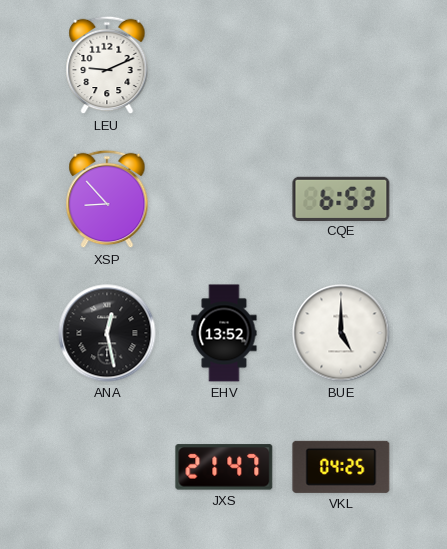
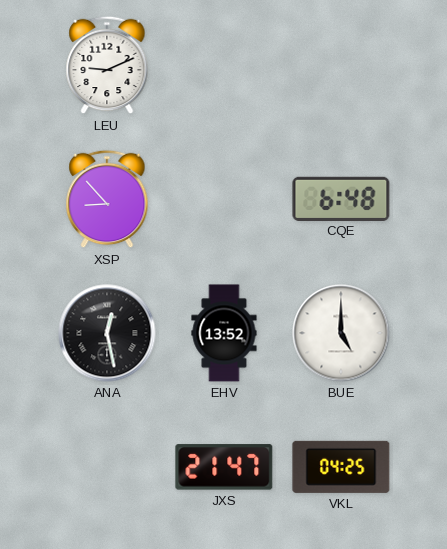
CQE: 6:53 -> 6:48 (341, 198)
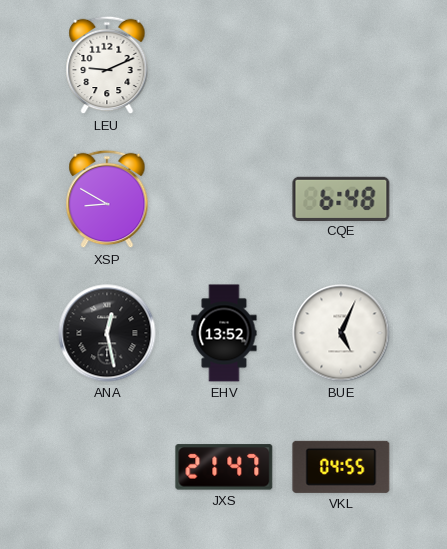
XSP: 8:53 -> 8:50 (107, 199)
BUE: 5:00 -> 5:04 (341, 333)
VKL: 04:25 -> 04:55 (341, 467)
